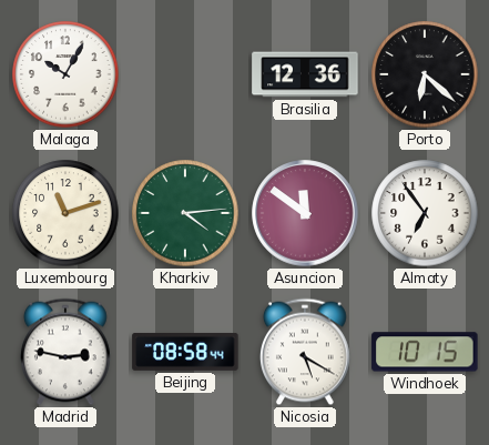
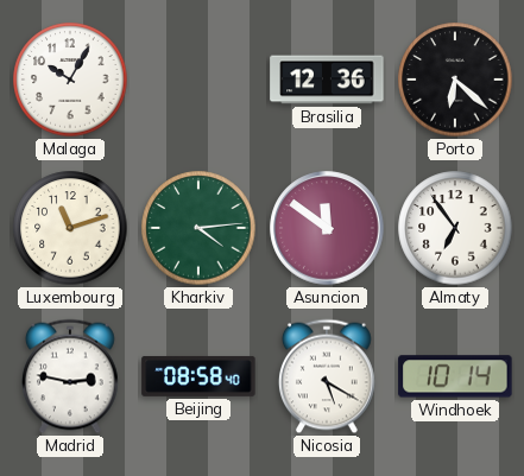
Beijing: 08:58:44 -> 08:58:40 (198, 376)
Windhoek: 10:15 -> 10:14 (455, 376)
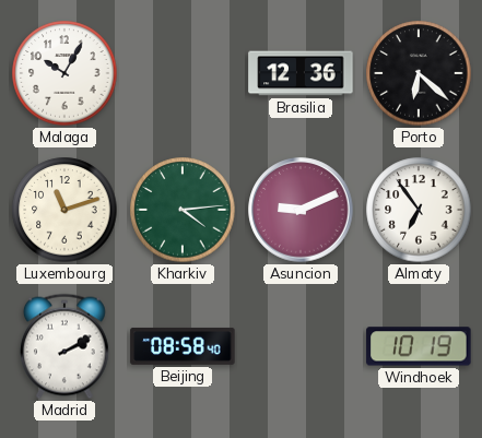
Asuncion: 11:51 -> 9:11 (301, 210)
Madrid: 2:47 -> 2:10 (64, 346)
Nicosia: 5:20 -> none (327, 376)
Windhoek: 10:14 -> 10:19 (419, 346)
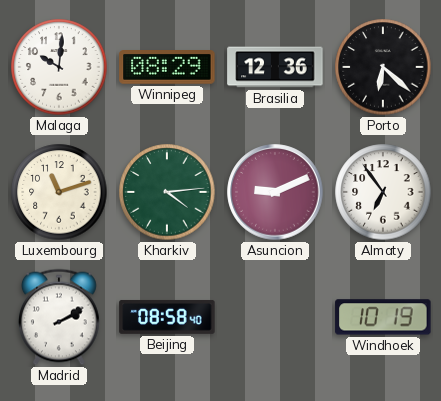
Malaga: 10:05 -> 10:01 (59, 67)
Winnipeg: none -> 08:29 (167, 68)
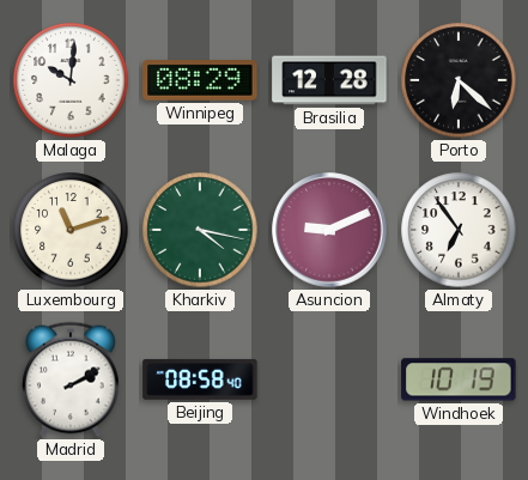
Brasilia: 12:36 -> 12:28 (329, 80)
Kharkiv: 4:14 -> 4:17 (200, 230)
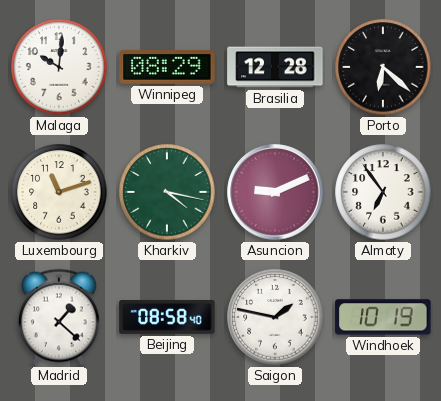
Madrid: 2:10 -> 1:22 (59, 317)
Saigon: none -> 1:47 (275, 317)
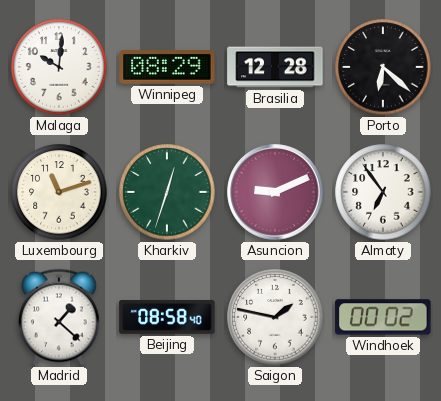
Kharkiv: 4:17 -> 12:33 (167, 192)
Windhoek: 10:19 -> 00:02 (383, 317)
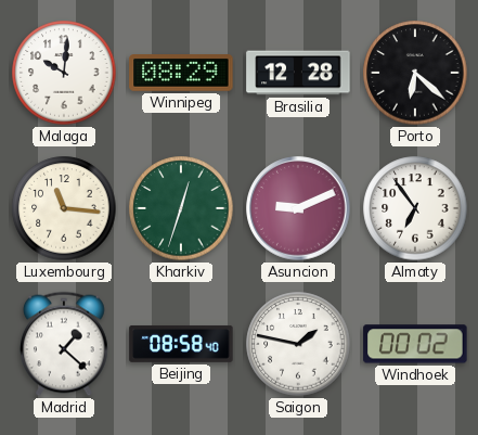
Luxembourg: 11:12 -> 11:16 (64, 208)
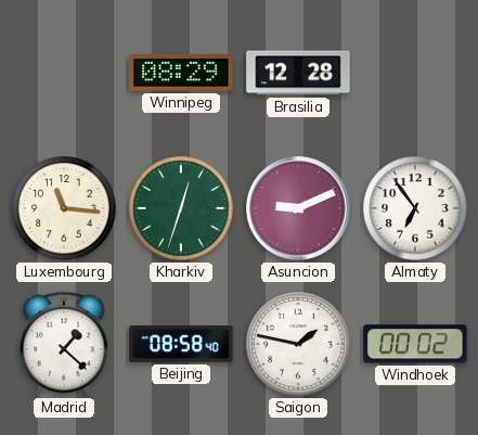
Malaga: 10:01 -> none (64, 73)
Porto: 6:22 -> none (415, 73)
